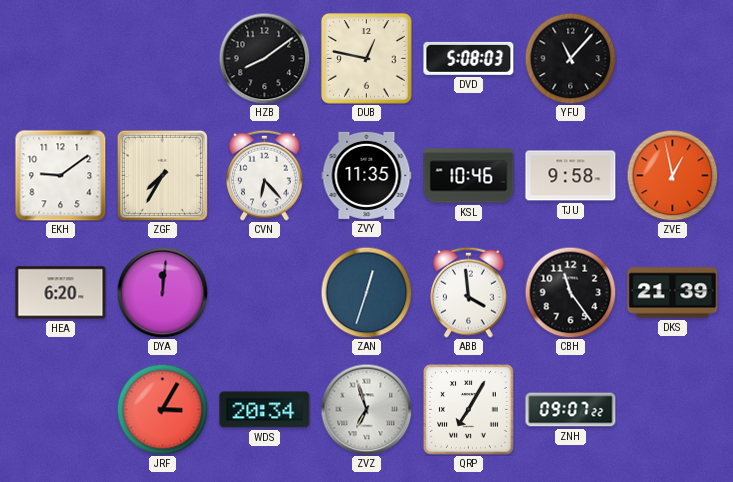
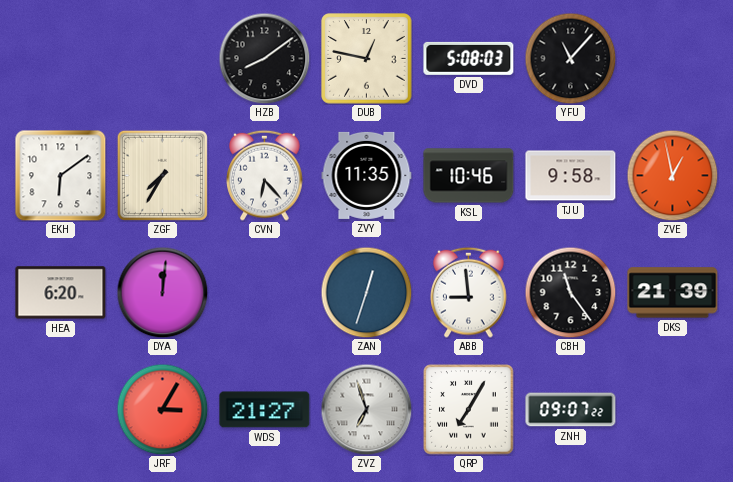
EKH: 9:09 -> 6:09 (61, 176)
ABB: 3:59 -> 8:59 (469, 292)
WDS: 20:34 -> 21:27 (265, 410)
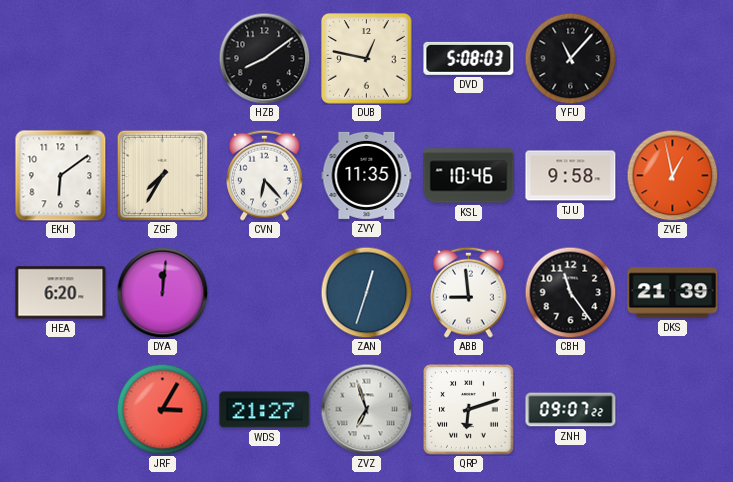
QRP: 7:05 -> 6:12 (469, 410)
